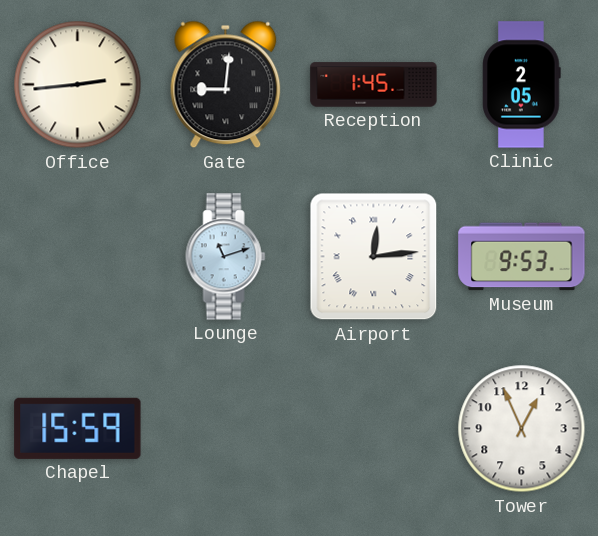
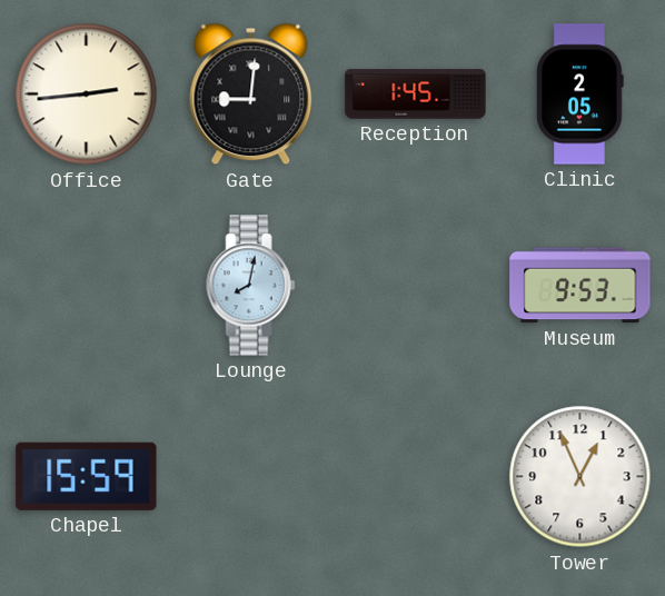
Lounge: 11:12 -> 8:02 (251, 286)
Airport: 12:14 -> none (374, 257)
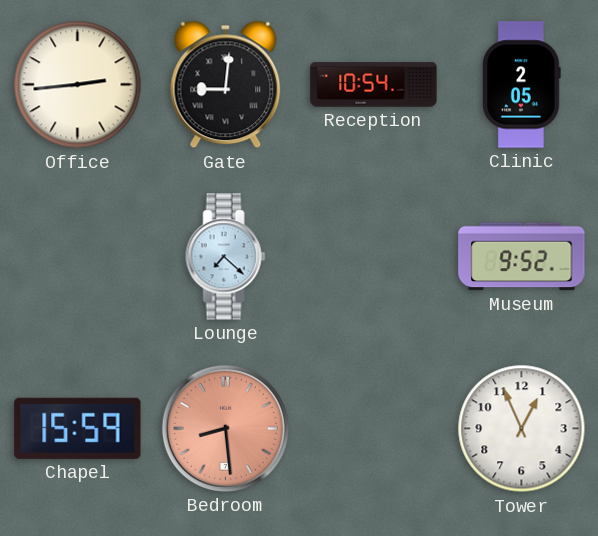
Reception: 1:45 -> 10:54 (374, 85)
Lounge: 8:02 -> 7:22 (226, 257)
Museum: 9:53 -> 9:52 (522, 257)
Bedroom: none -> 8:29 (225, 428)
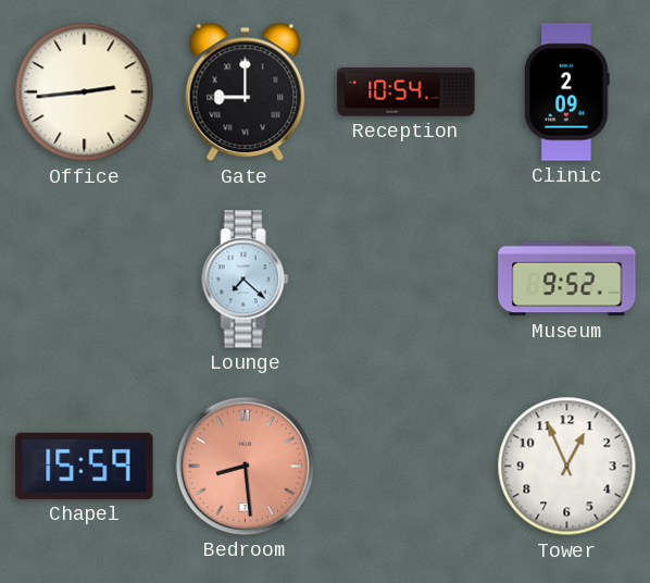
Gate: 9:01 -> 9:00 (246, 92)
Clinic: 2:05 -> 2:09 (567, 92)
